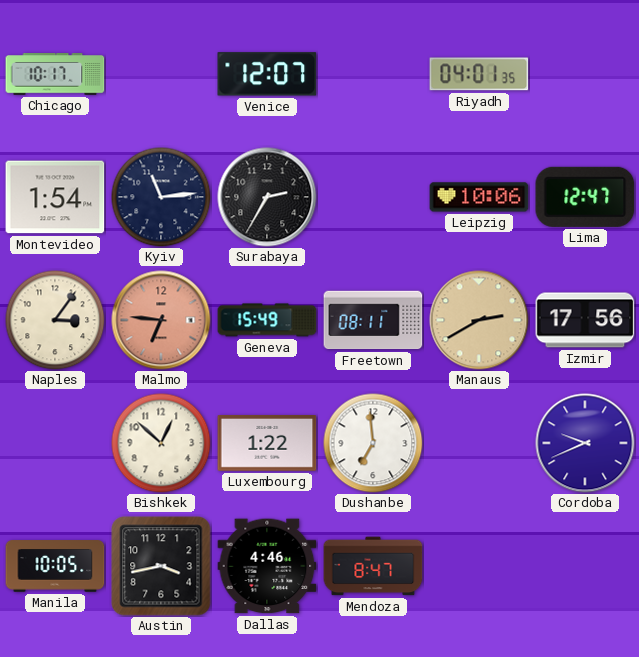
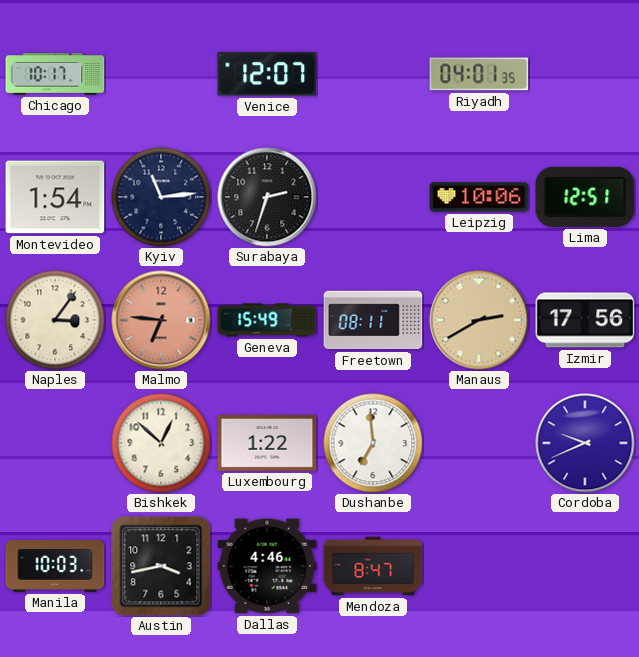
Surabaya: 2:35 -> 2:33 (267, 197)
Lima: 12:47 -> 12:51 (585, 197)
Manila: 10:05 -> 10:03 (55, 566)
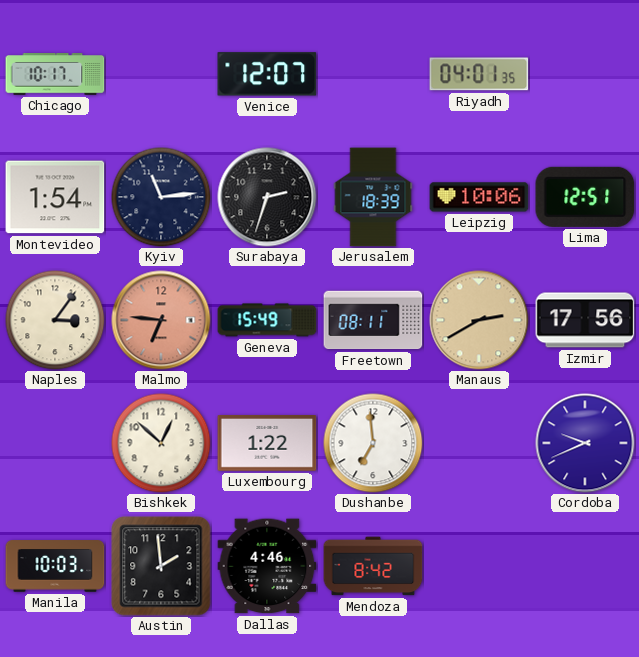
Jerusalem: none -> 18:39 (373, 197)
Austin: 3:43 -> 1:59 (161, 566)
Mendoza: 8:47 -> 8:42 (373, 566)
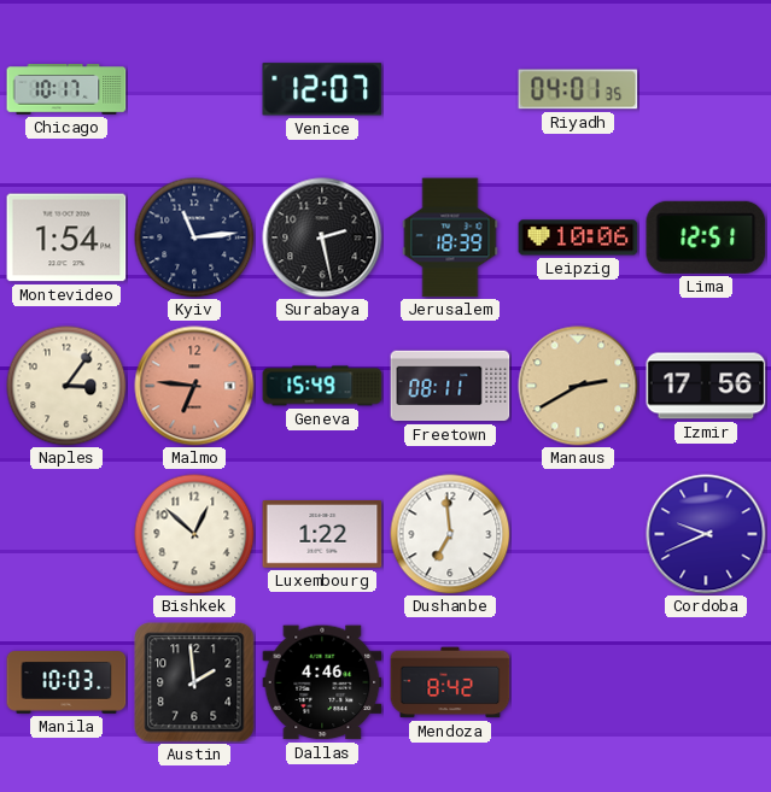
Surabaya: 2:33 -> 2:28 (322, 237)
